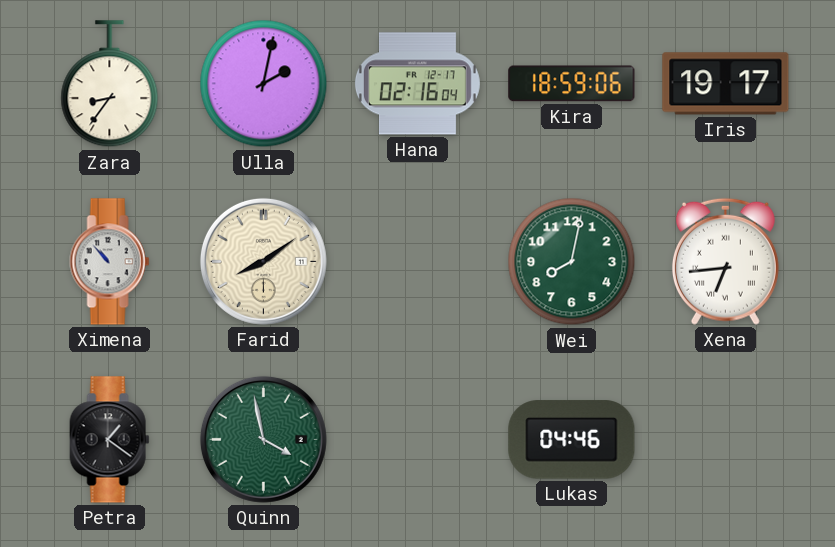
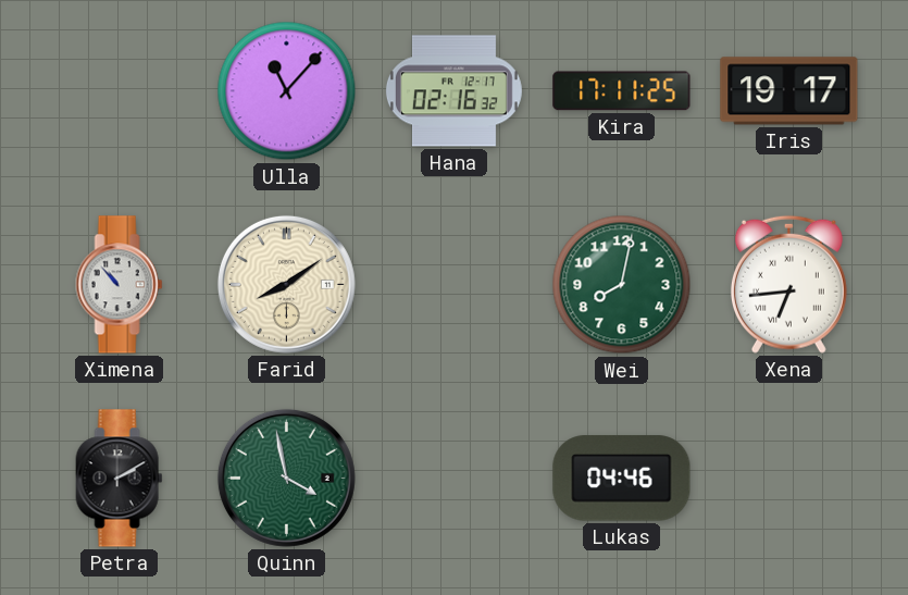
Zara: 8:36 -> none (110, 84)
Ulla: 2:02 -> 11:07 (287, 91)
Hana: 02:16:04 -> 02:16:32 (453, 91)
Kira: 18:59 -> 17:11 (622, 91)
Petra: 1:21 -> 2:10 (120, 479)
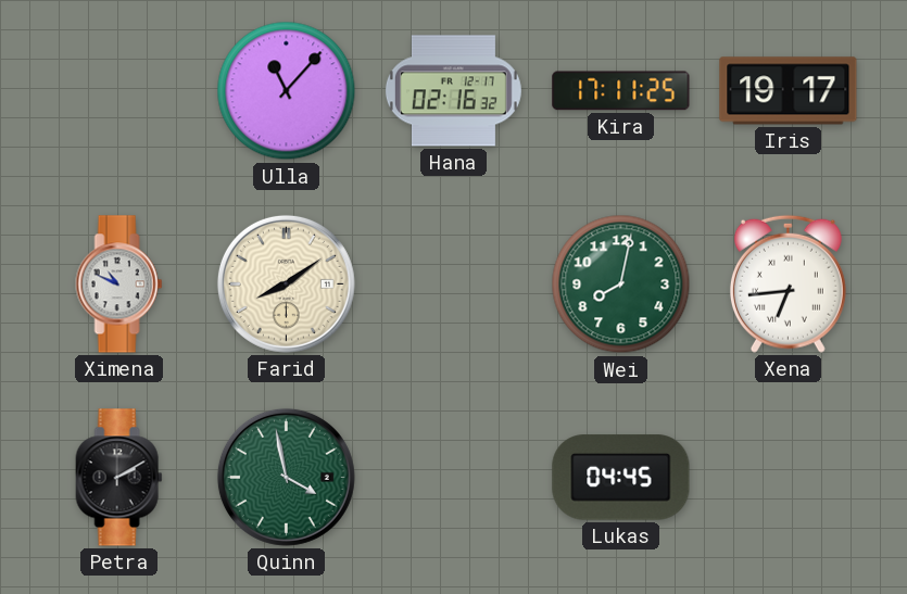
Ximena: 10:53 -> 10:49 (119, 285)
Lukas: 04:46 -> 04:45 (621, 478)
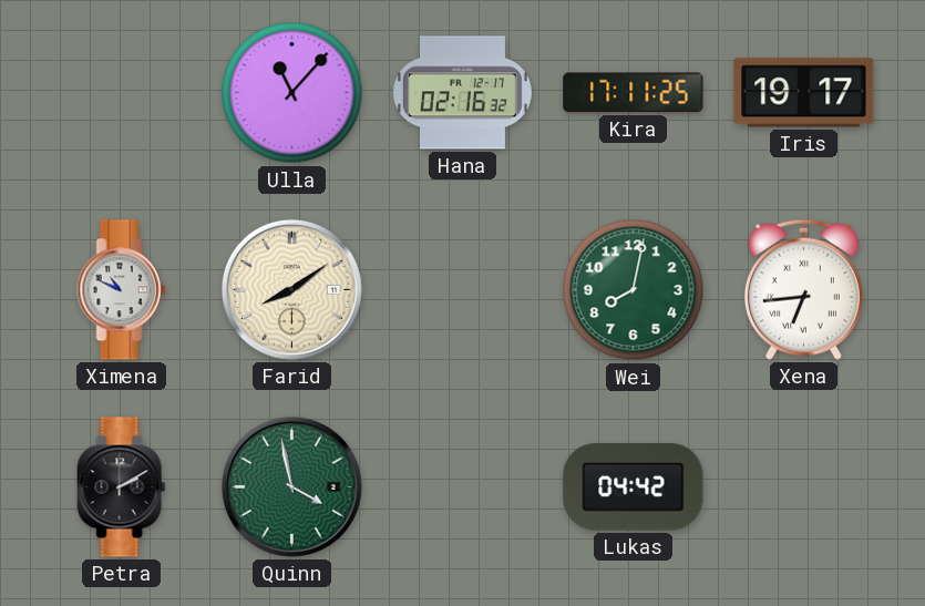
Lukas: 04:45 -> 04:42 (634, 487)
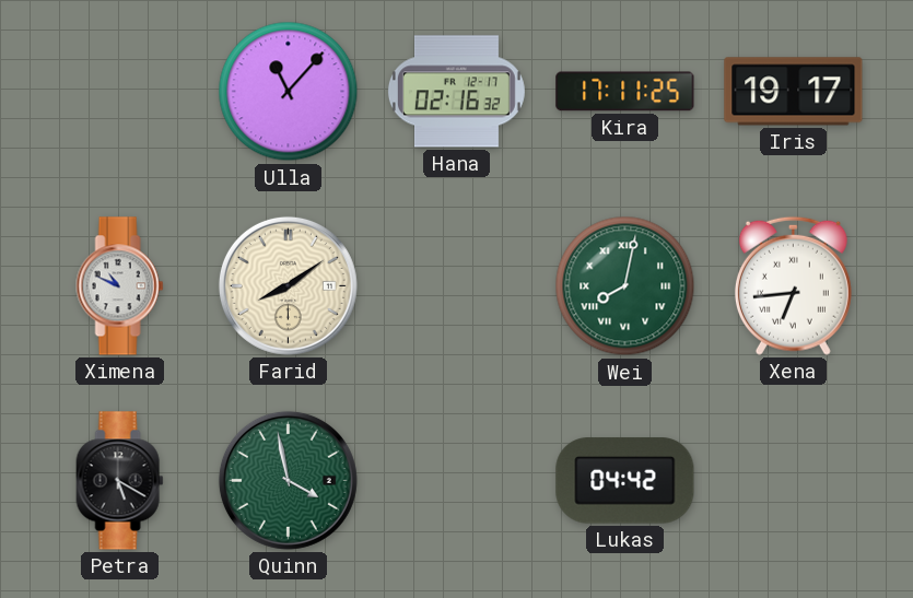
Wei numerals: Arabic -> Roman (625, 286)
Petra: 2:10 -> 5:20 (120, 481)
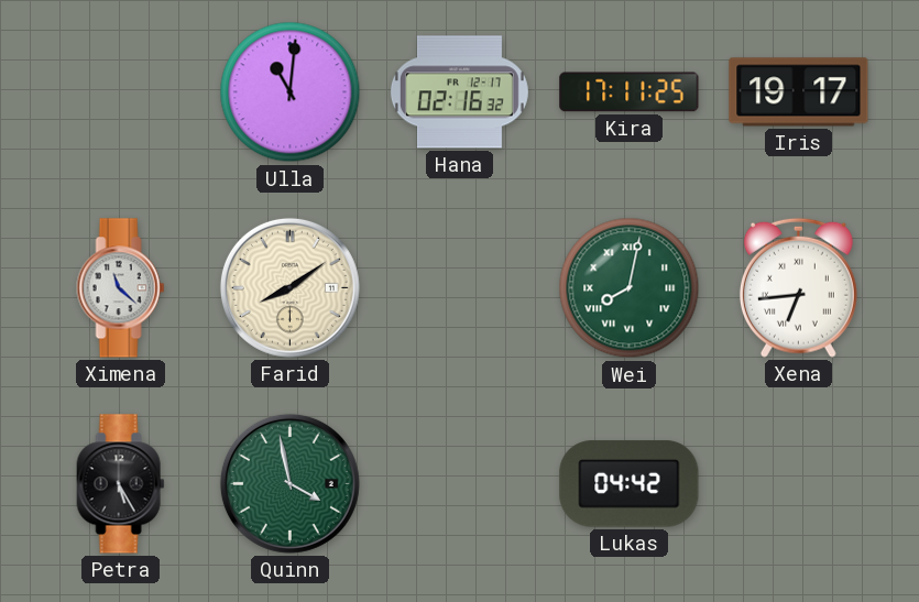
Ulla: 11:07 -> 11:01 (291, 92)
Ximena: 10:49 -> 11:22 (121, 288)
Petra: 5:20 -> 5:25 (121, 484)
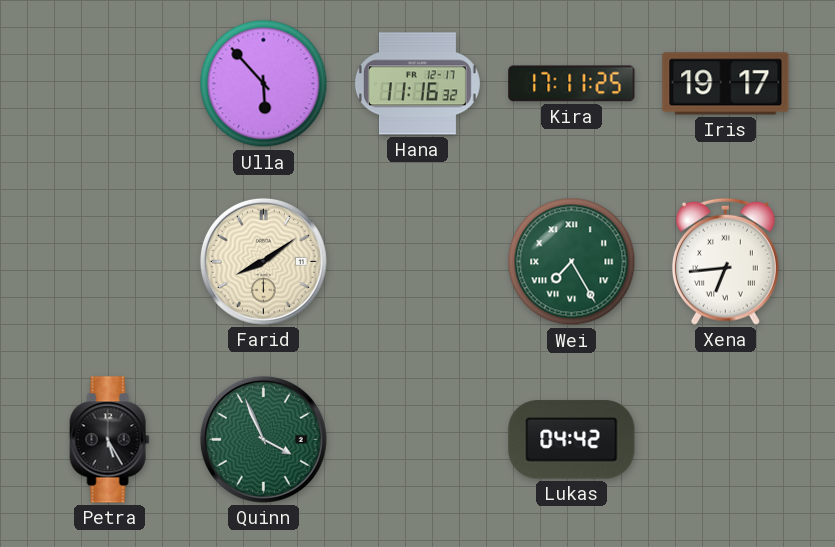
Ulla: 11:01 -> 5:53 (264, 84)
Hana: 02:16 -> 11:16 (417, 84)
Ximena: 11:22 -> none (121, 288)
Wei: 8:02 -> 7:25 (572, 262)
Quinn: 3:58 -> 3:56 (263, 439)
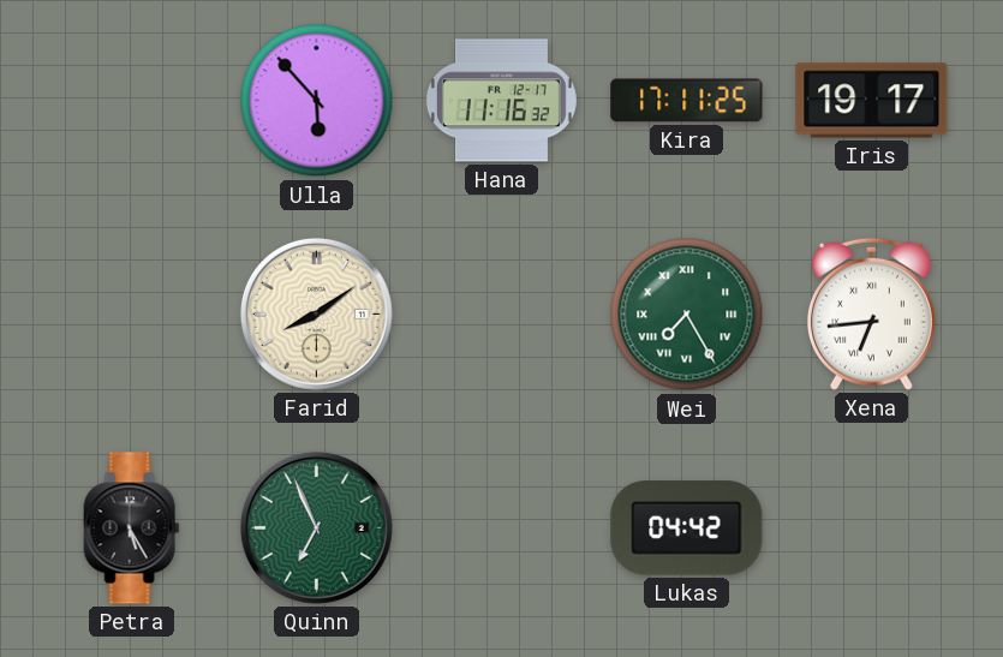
Quinn: 3:56 -> 6:56 (316, 527)
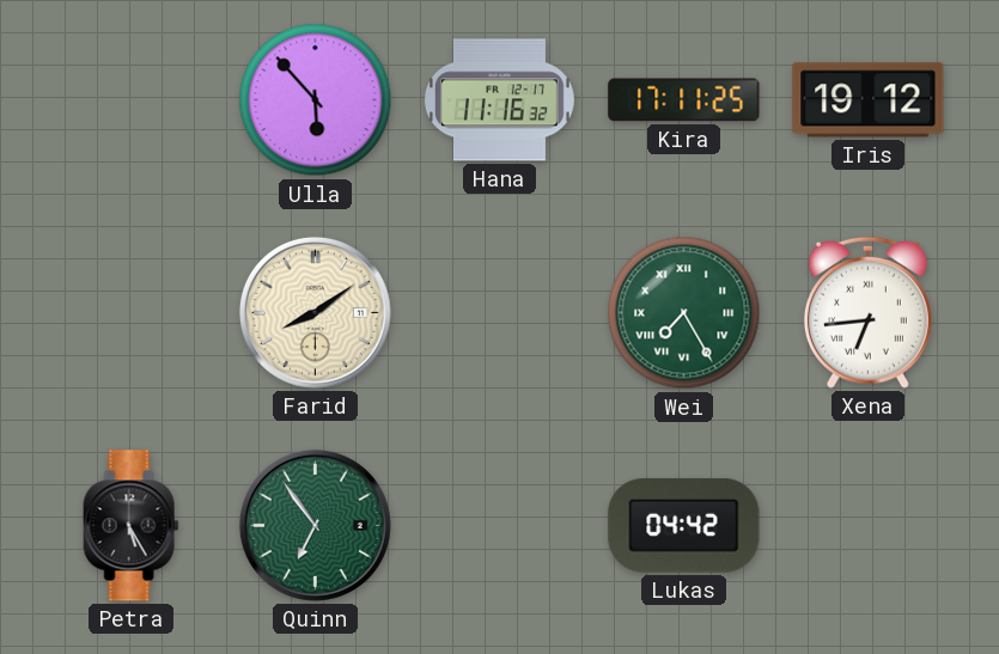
Iris: 19:17 -> 19:12 (869, 100)
Quinn: 6:56 -> 6:54 (315, 525)
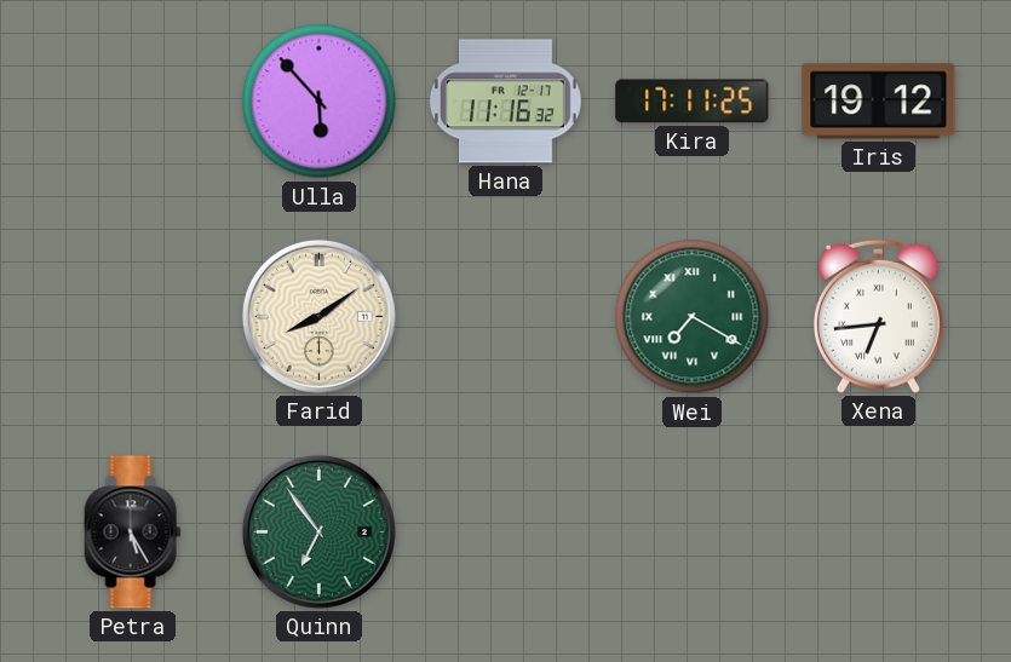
Wei: 7:25 -> 7:20 (693, 317)
Lukas: 04:42 -> none (684, 526)
